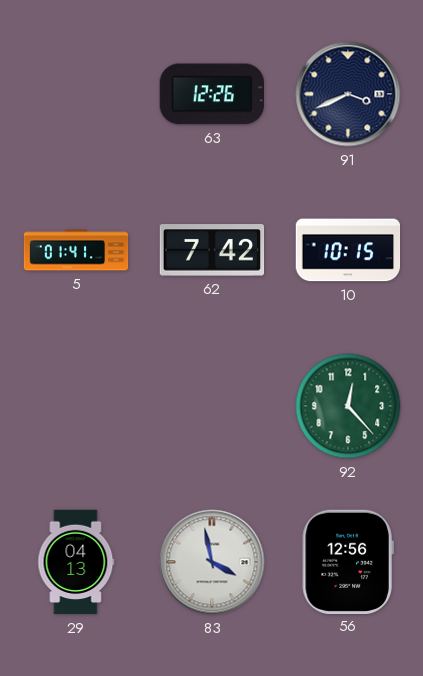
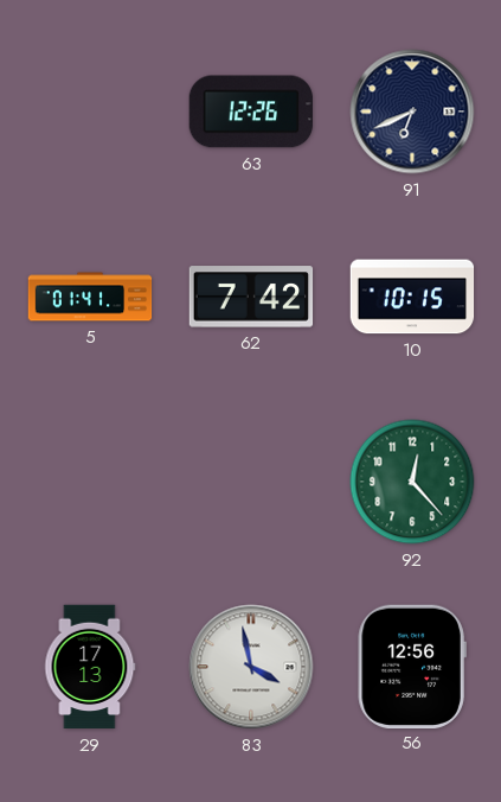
91: 3:41 -> 6:41 (412, 112)
29: 04:13 -> 17:13 (90, 667)
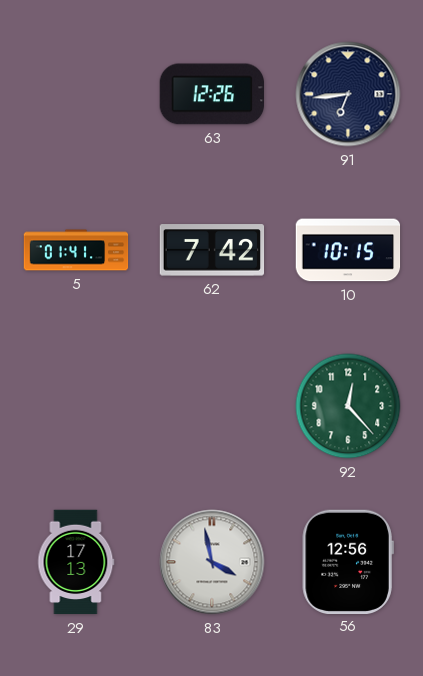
91: 6:41 -> 6:44 (348, 94)
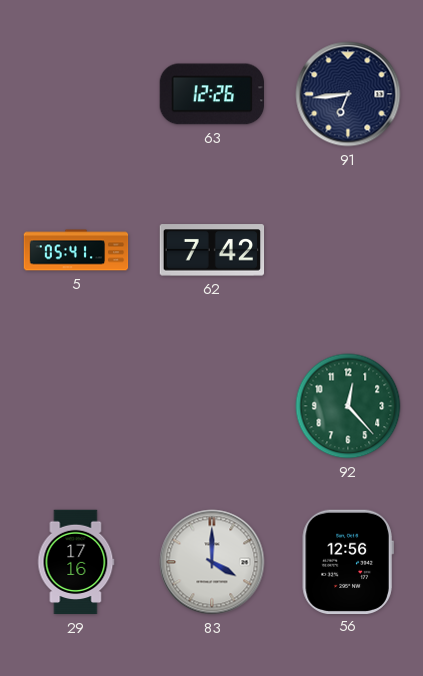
5: 01:41 -> 05:41 (76, 250)
10: 10:15 -> none (348, 250)
29: 17:13 -> 17:16 (76, 562)
83: 3:58 -> 4:00 (212, 562)
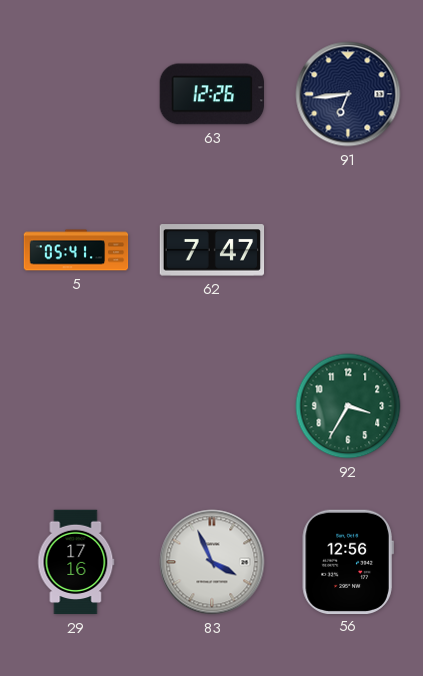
62: 7:42 -> 7:47 (212, 250)
92: 12:23 -> 3:35 (348, 406)
83: 4:00 -> 3:56 (212, 562)
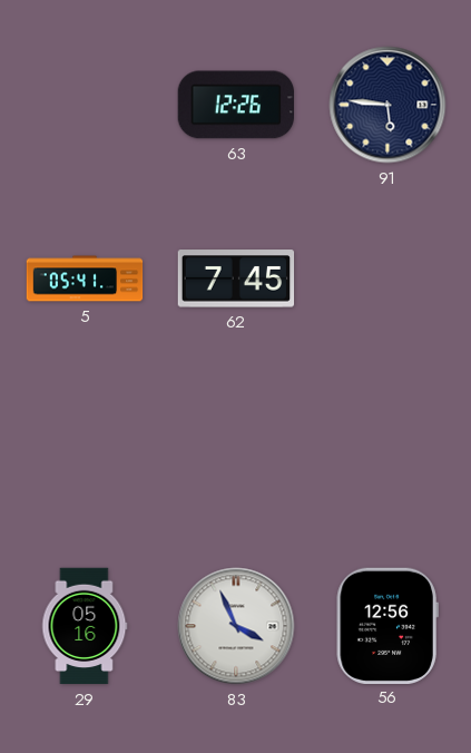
91: 6:44 -> 5:46 (387, 105)
62: 7:47 -> 7:45 (236, 278)
92: 3:35 -> none (348, 406)
29: 17:16 -> 05:16 (85, 626)
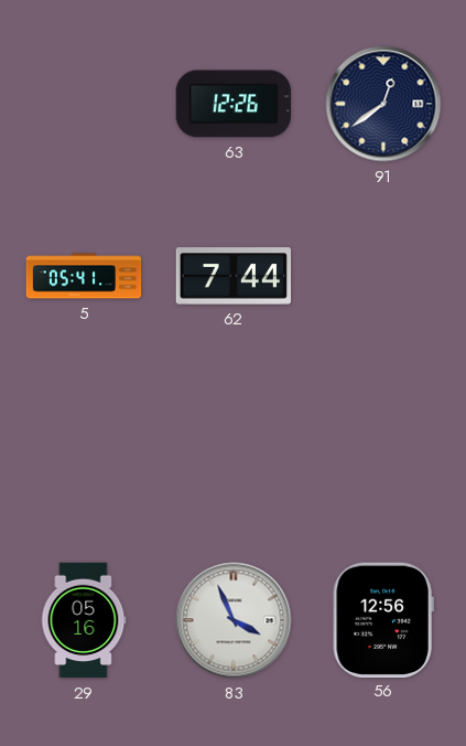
91: 5:46 -> 12:39 (383, 104)
62: 7:45 -> 7:44 (234, 276)
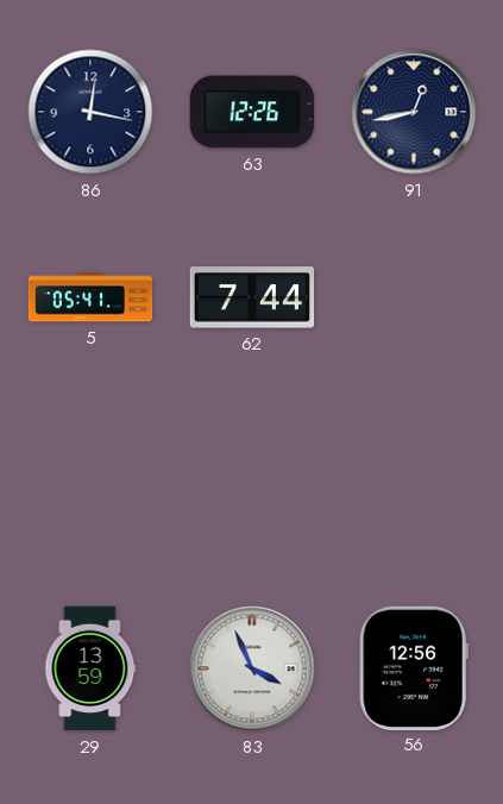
86: none -> 12:17 (90, 112)
91: 12:39 -> 12:43 (414, 112)
29: 05:16 -> 13:59 (90, 668)
